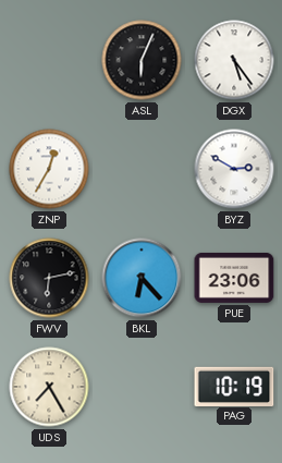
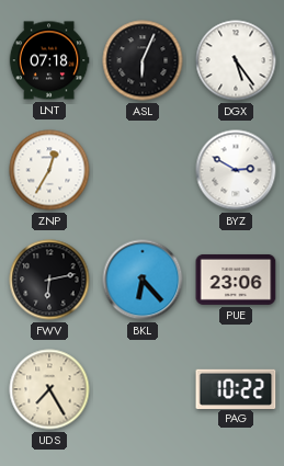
LNT: none -> 07:18 (49, 60)
PAG: 10:19 -> 10:22 (236, 388)
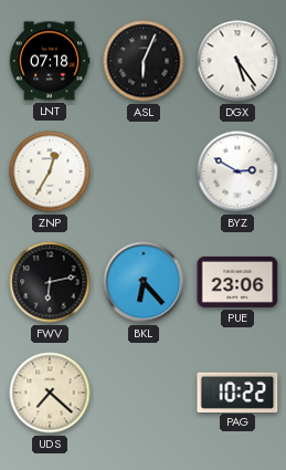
UDS: 7:25 -> 7:22 (50, 393)
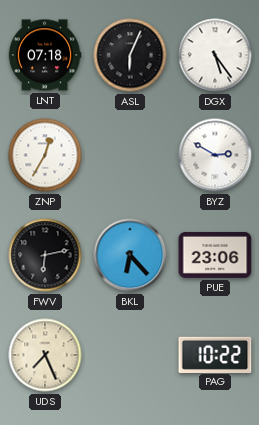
UDS: 7:22 -> 7:26 (45, 355)
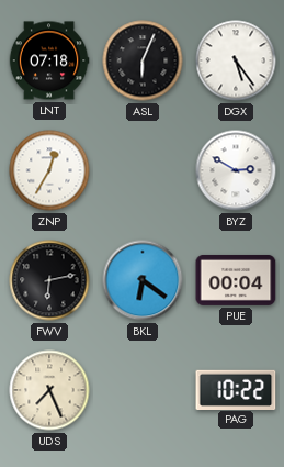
BKL: 6:23 -> 6:21 (143, 280)
PUE: 23:06 -> 00:04 (236, 280)
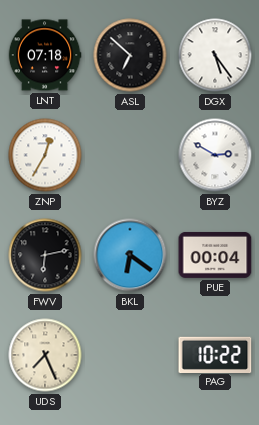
ASL: 6:04 -> 6:52 (130, 55)
